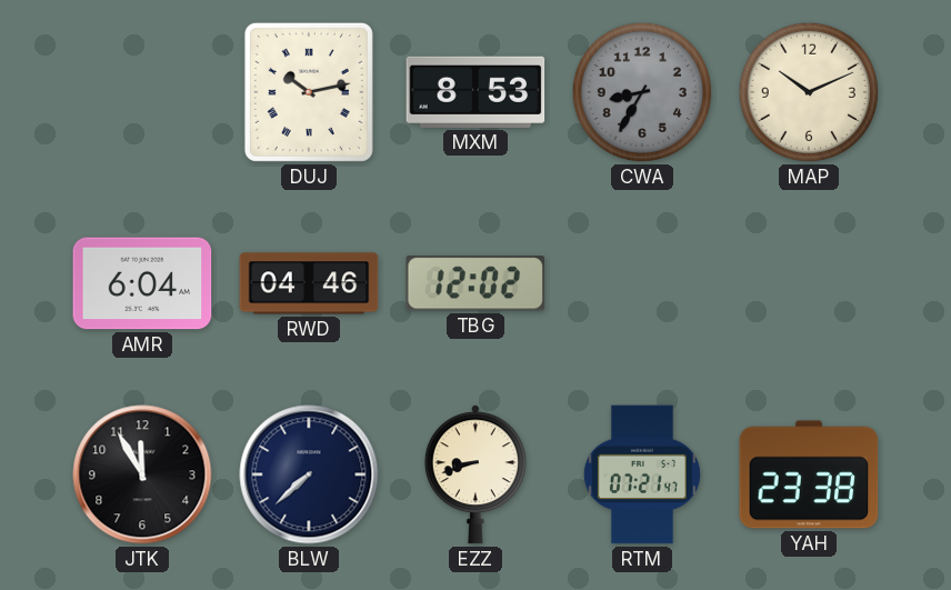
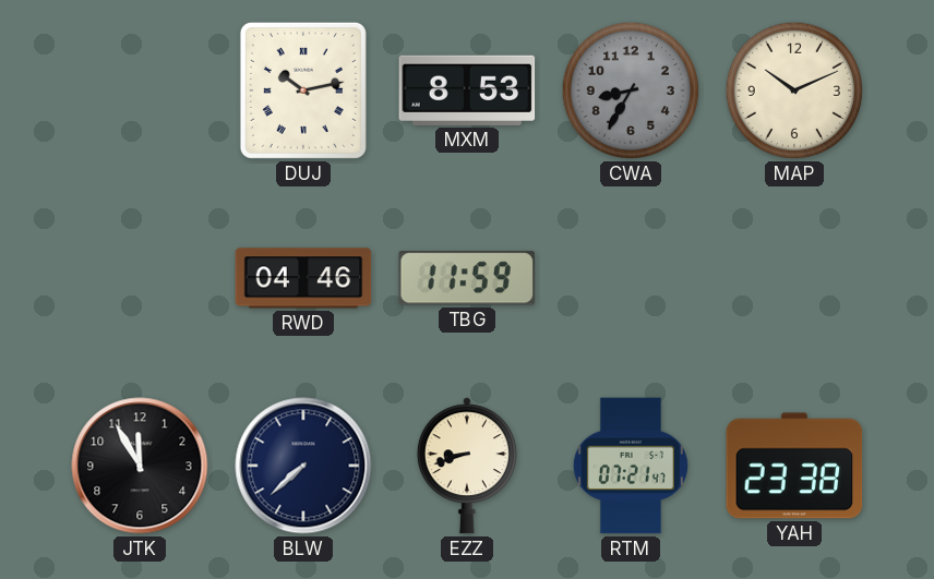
AMR: 6:04 -> none (142, 283)
TBG: 12:02 -> 11:59 (467, 278)
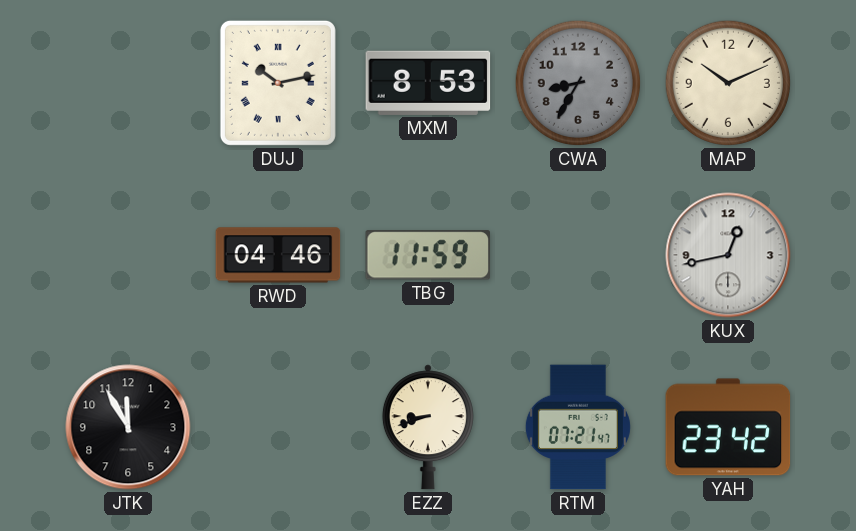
KUX: none -> 12:43 (728, 255)
BLW: 7:38 -> none (303, 466)
YAH: 23:38 -> 23:42 (728, 427)
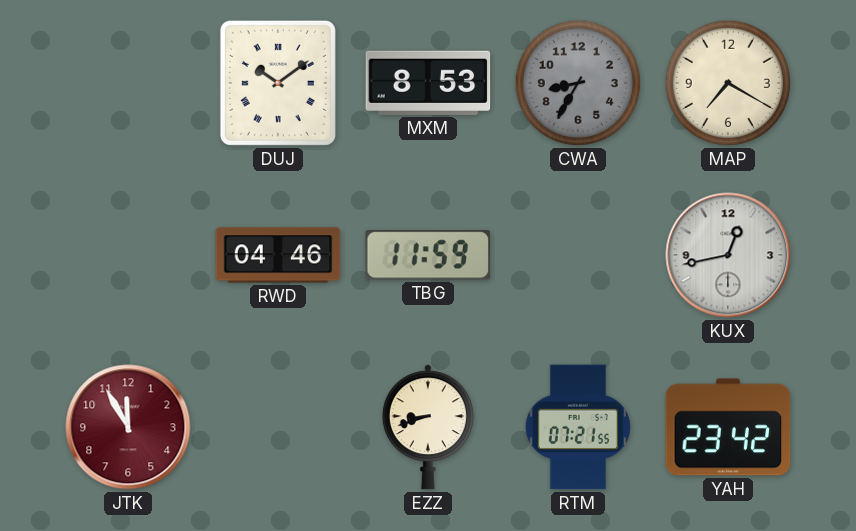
DUJ: 10:13 -> 10:09 (278, 83)
MAP: 10:11 -> 7:20 (728, 83)
JTK dial: black -> burgundy (128, 427)
RTM: 07:21:47 -> 07:21:55 (578, 427)
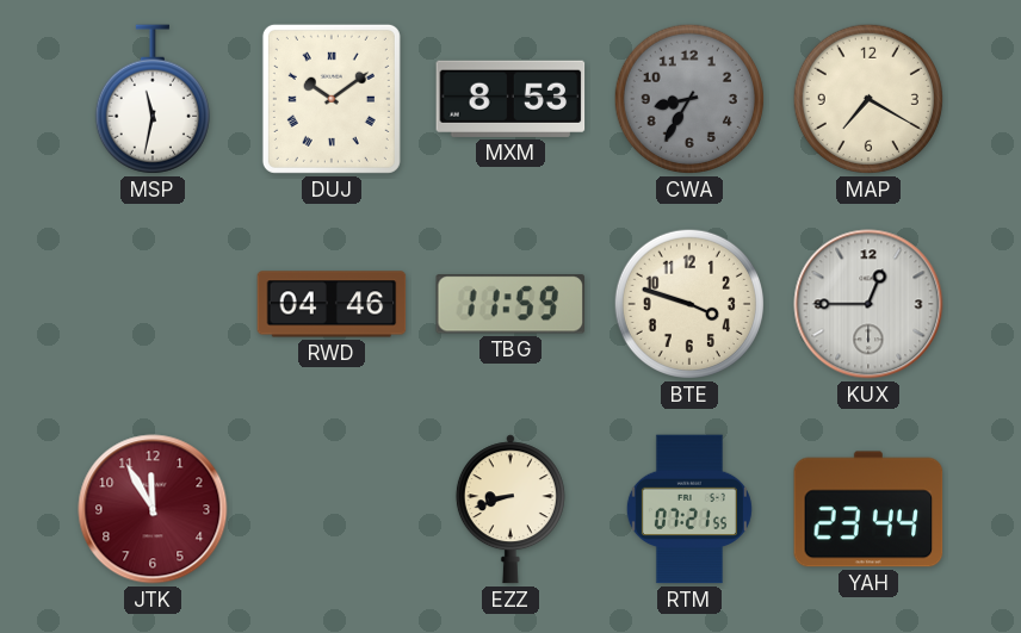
MSP: none -> 11:32 (153, 99)
BTE: none -> 3:48 (689, 304)
KUX: 12:43 -> 12:45 (868, 304)
YAH: 23:42 -> 23:44 (868, 509)
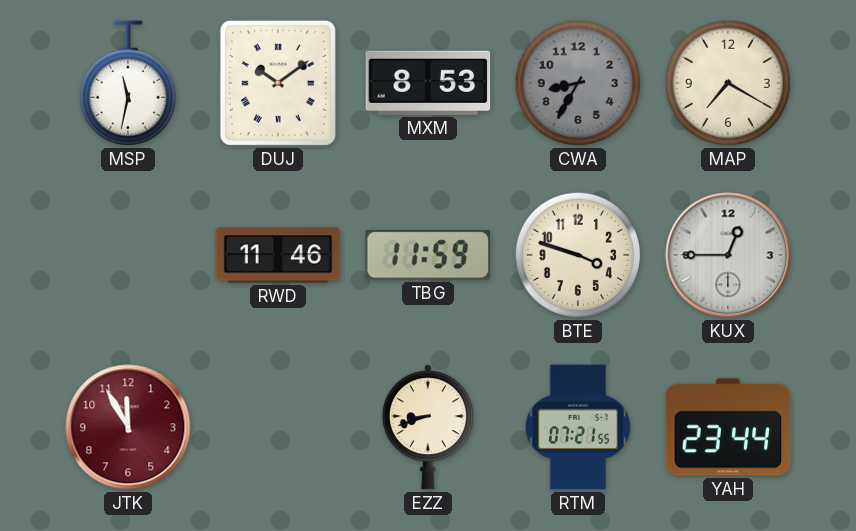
RWD: 04:46 -> 11:46 (278, 255)
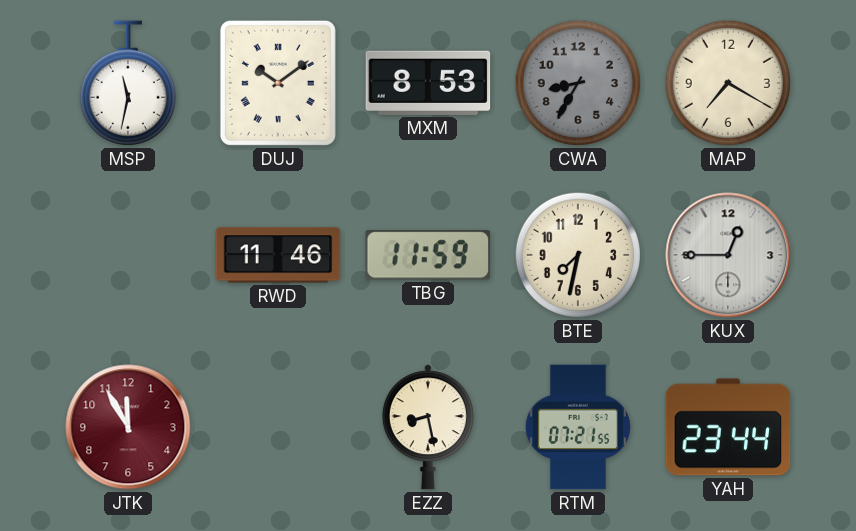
BTE: 3:48 -> 7:32 (578, 255)
EZZ: 8:42 -> 8:28 (428, 427)
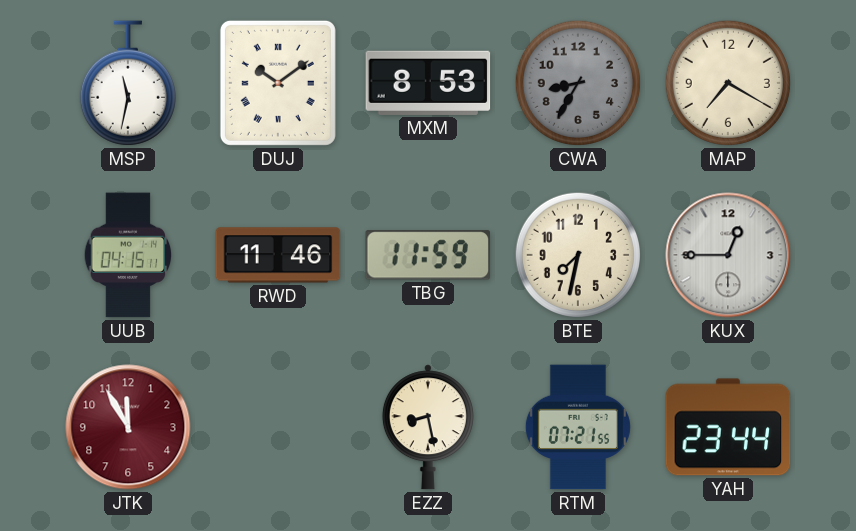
UUB: none -> 04:15 (128, 255)
